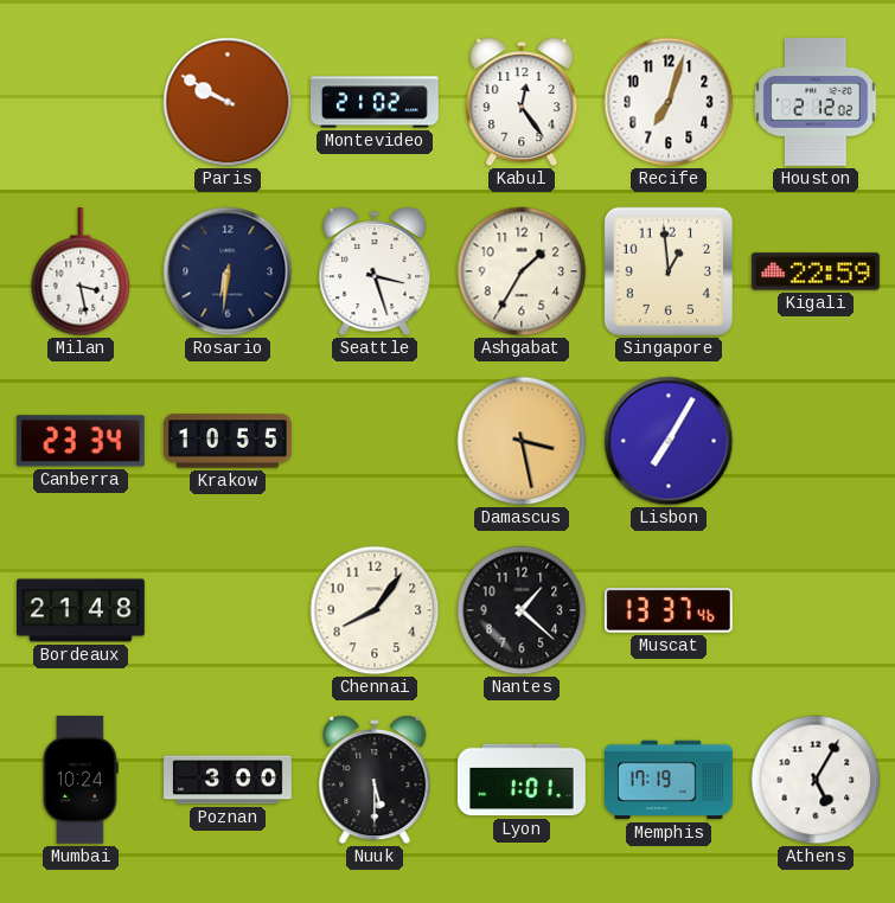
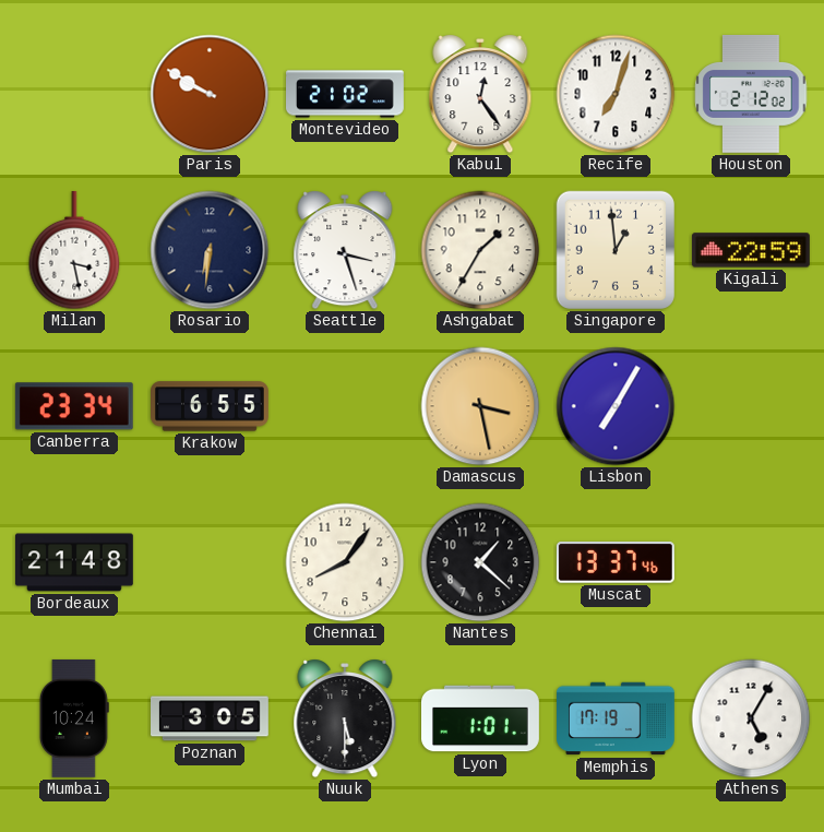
Krakow: 10:55 -> 6:55 (211, 406)
Poznan: 3:00 -> 3:05 (211, 718)
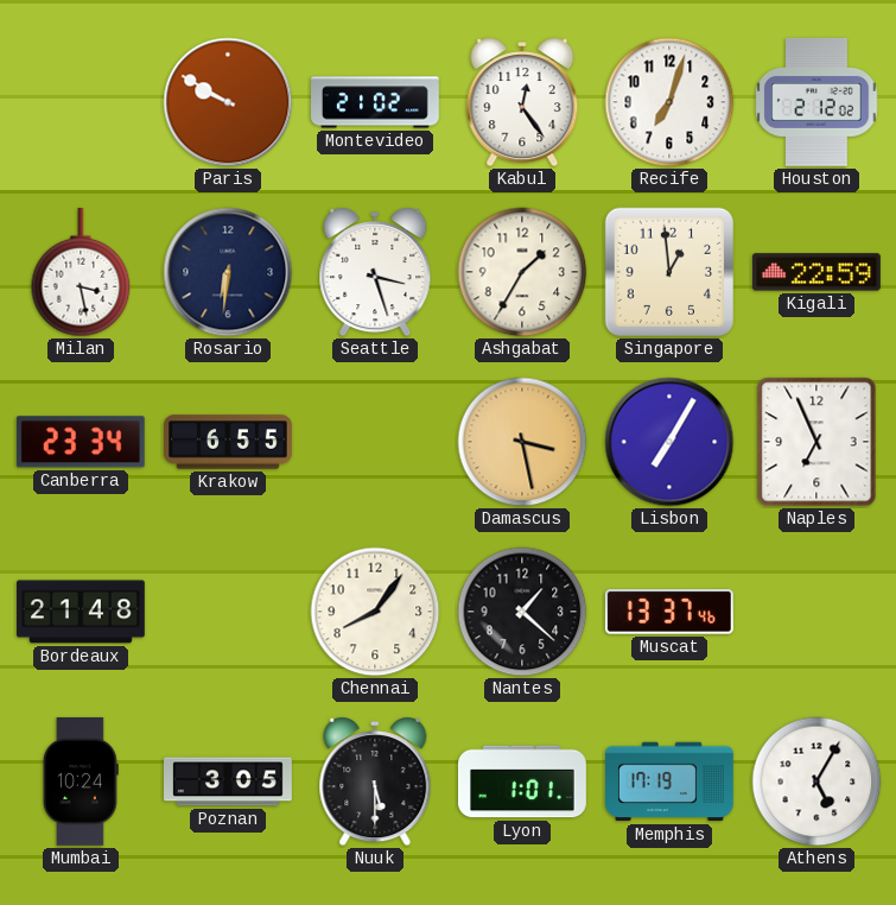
Naples: none -> 6:56 (816, 442)
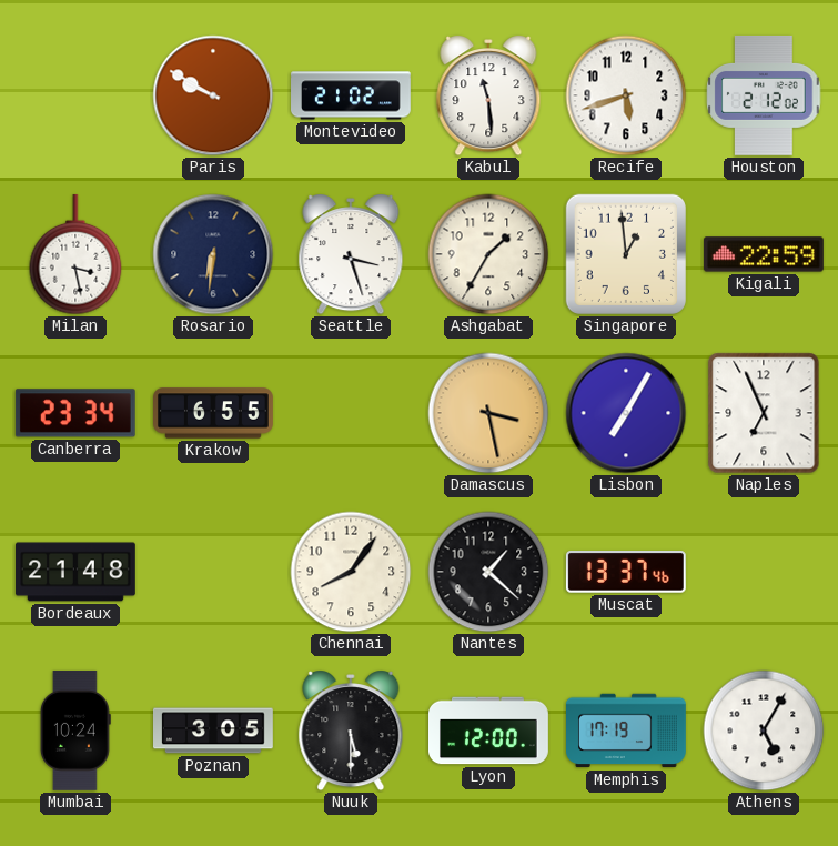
Kabul: 12:24 -> 11:29 (488, 97)
Recife: 7:03 -> 5:42 (626, 95)
Lyon: 1:01 -> 12:00 (489, 731)
